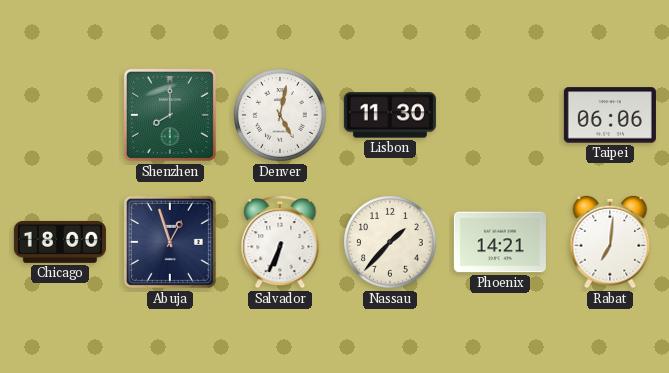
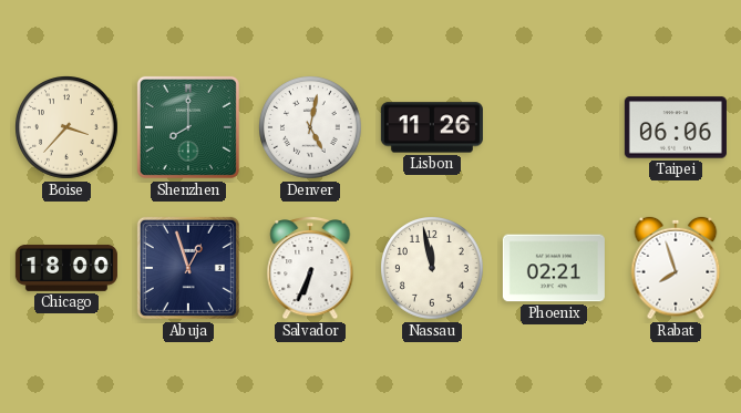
Boise: none -> 3:37 (68, 128)
Lisbon: 11:30 -> 11:26 (432, 127)
Nassau: 1:37 -> 11:58 (433, 269)
Phoenix: 14:21 -> 02:21 (554, 268)
Rabat: 7:01 -> 7:57 (676, 268)
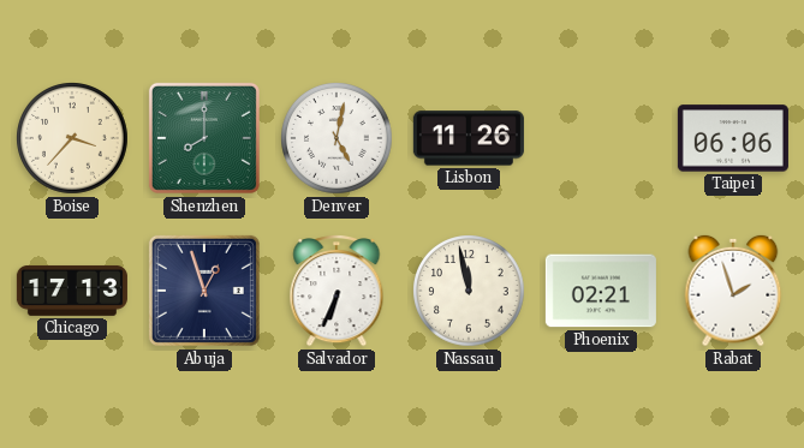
Chicago: 18:00 -> 17:13 (72, 291)
Rabat: 7:57 -> 1:57 (733, 291)
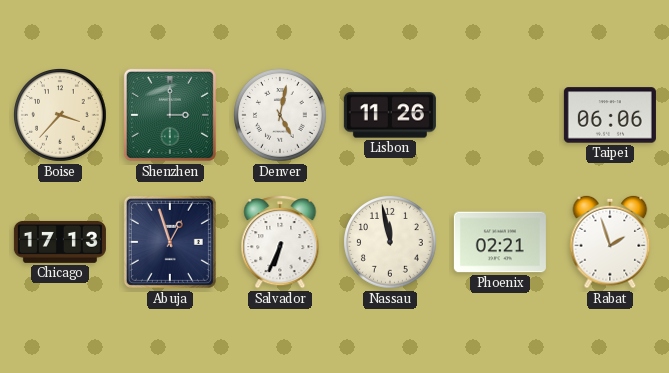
Shenzhen: 8:00 -> 3:00 (170, 115)
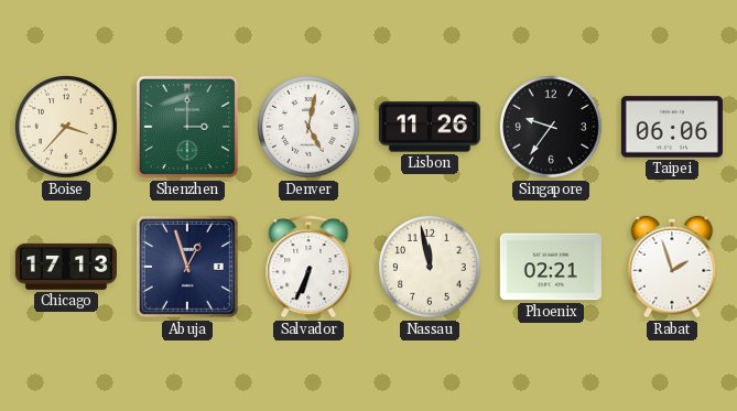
Singapore: none -> 9:36 (552, 128)
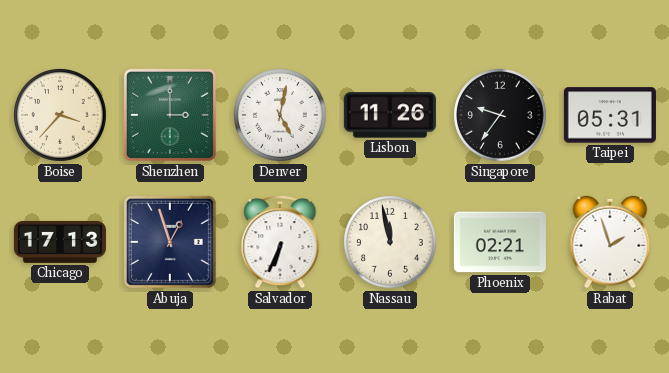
Taipei: 06:06 -> 05:31 (610, 115)
